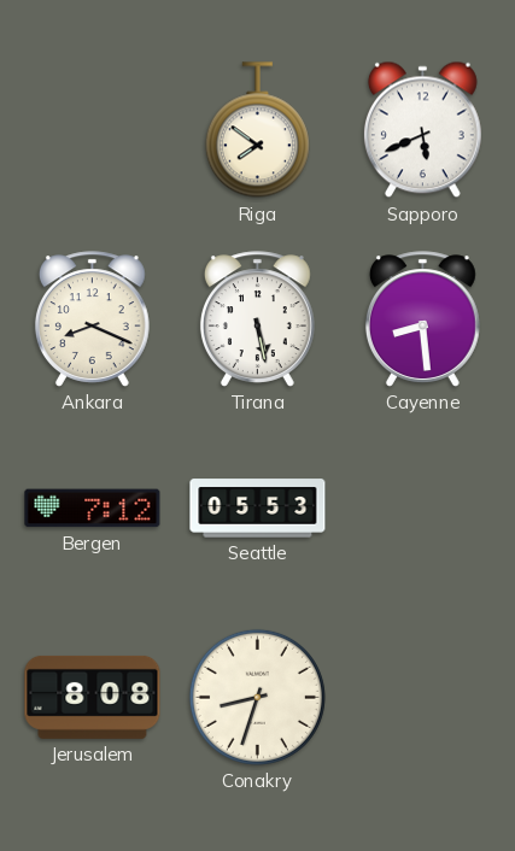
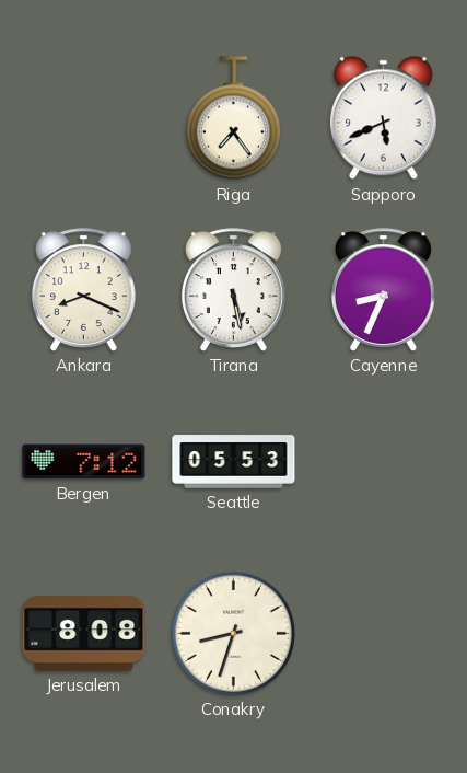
Riga: 7:51 -> 7:24 (233, 118)
Cayenne: 8:29 -> 8:34 (383, 290)
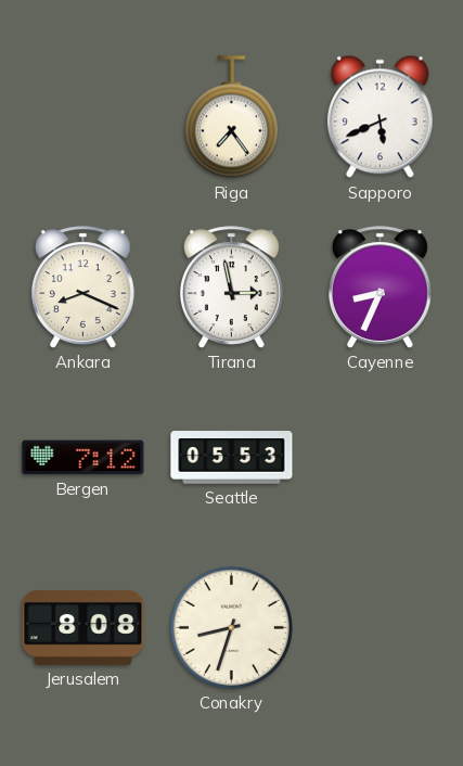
Tirana: 5:28 -> 2:58 (231, 288)
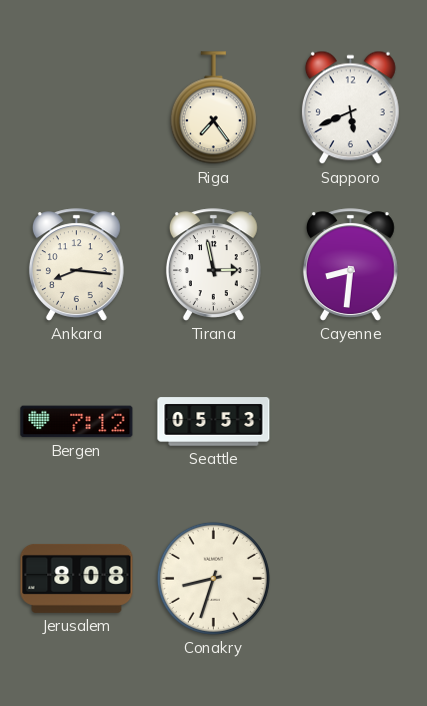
Ankara: 8:19 -> 8:16 (76, 265)
Cayenne: 8:34 -> 8:31 (350, 265)
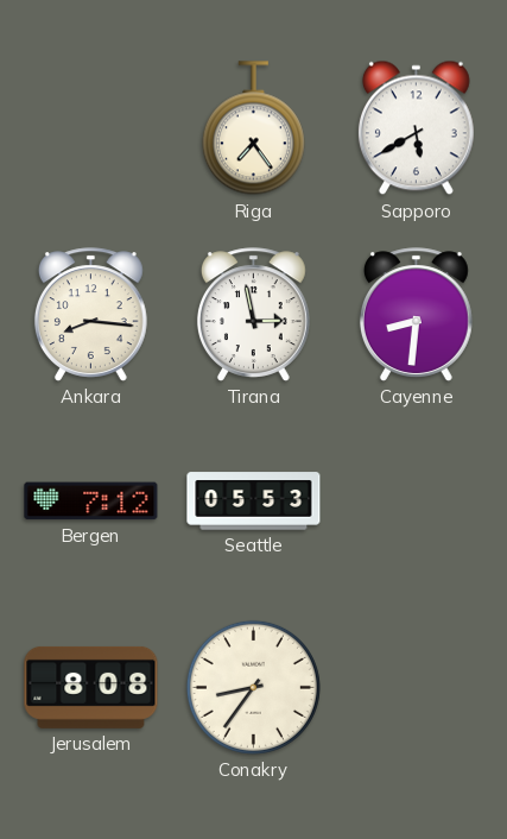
Sapporo: 5:41 -> 5:40 (416, 128)
Conakry: 8:33 -> 8:36 (253, 687)
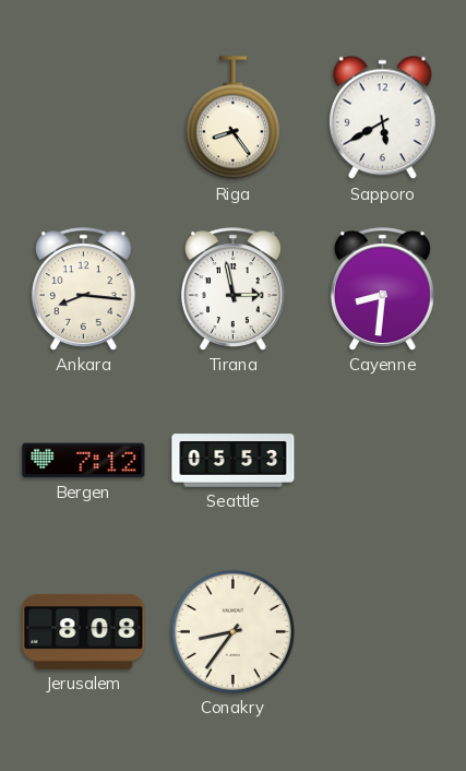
Riga: 7:24 -> 8:24 (232, 118)
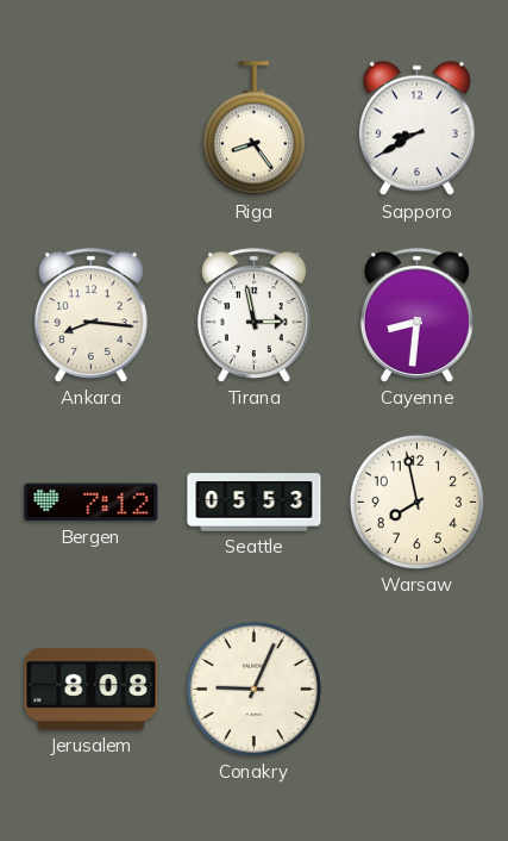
Sapporo: 5:40 -> 8:40 (416, 129)
Warsaw: none -> 7:58 (416, 502)
Conakry: 8:36 -> 9:04 (253, 689)
